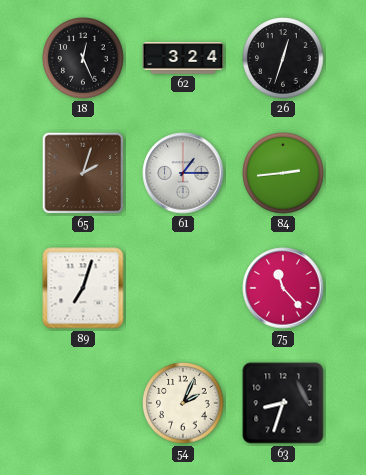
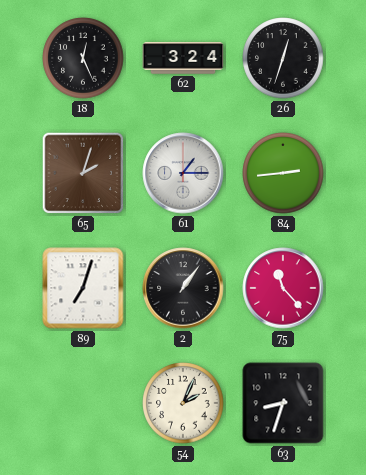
2: none -> 1:06 (183, 288)
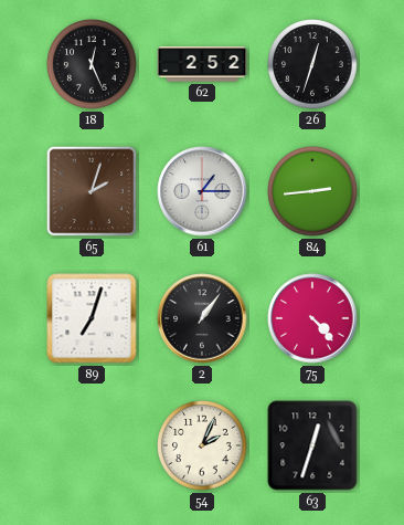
62: 3:24 -> 2:52 (202, 64)
75: 11:23 -> 4:23 (312, 318)
63: 8:33 -> 12:33 (312, 445)
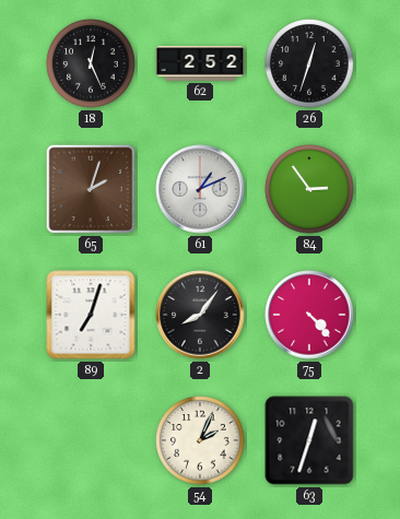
61: 1:15 -> 1:11 (200, 189)
84: 2:44 -> 2:54 (309, 189)
2: 1:06 -> 8:06 (200, 315)
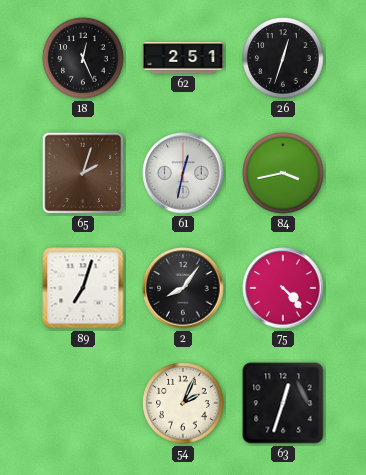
62: 2:52 -> 2:51 (183, 58)
61: 1:11 -> 12:32 (183, 173)
84: 2:54 -> 3:43 (283, 173)
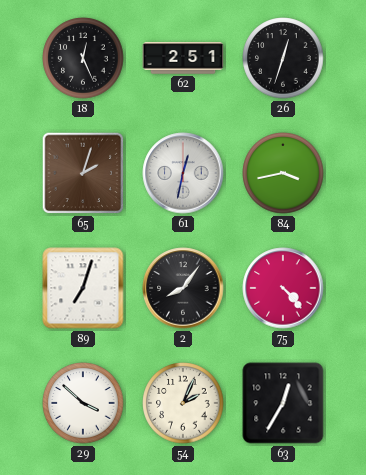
29: none -> 3:52 (83, 403)
63: 12:33 -> 12:35 (283, 403)
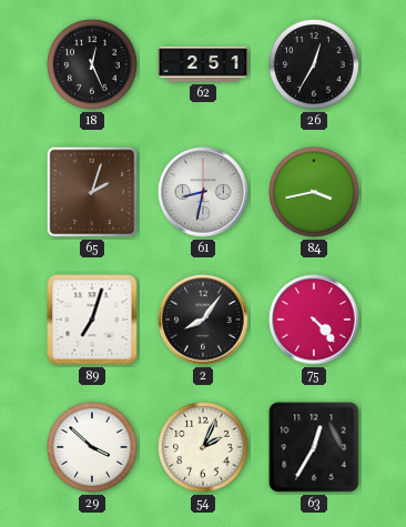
26: 12:33 -> 12:35 (314, 64)
61: 12:32 -> 8:32 (203, 192)
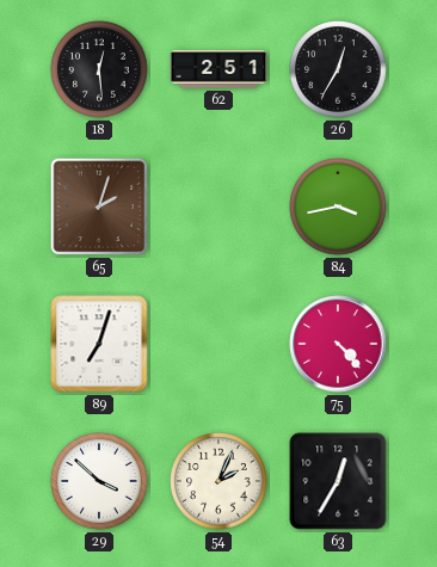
18: 12:26 -> 12:29 (99, 69)
61: 8:32 -> none (203, 192)
2: 8:06 -> none (203, 320)
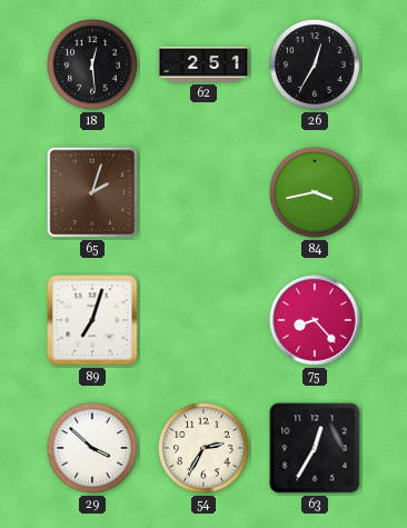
75: 4:23 -> 8:23 (315, 320)
54: 2:04 -> 2:35 (203, 448)
